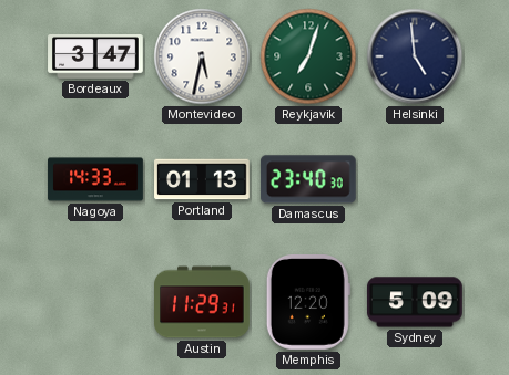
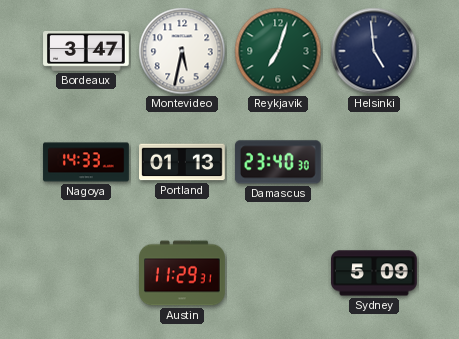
Memphis: 12:20 -> none (308, 303)
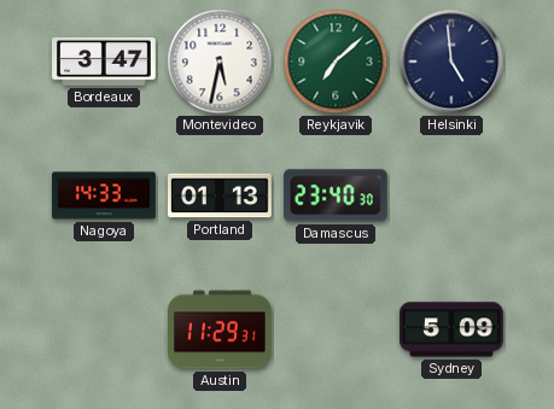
Reykjavik: 7:03 -> 7:08 (336, 62)
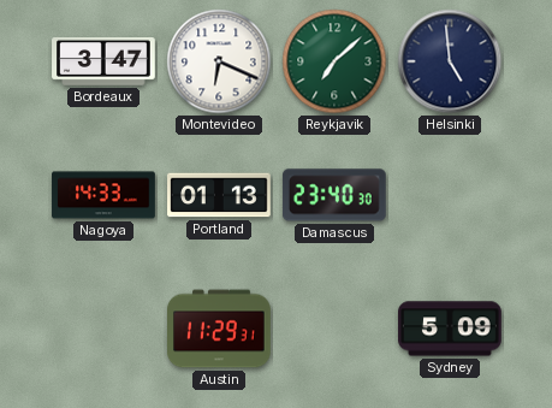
Montevideo: 5:32 -> 6:19 (219, 61)
